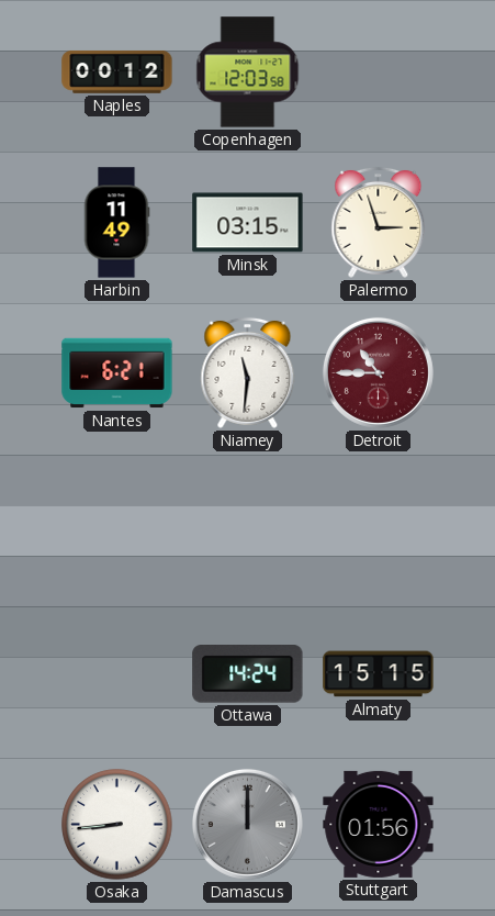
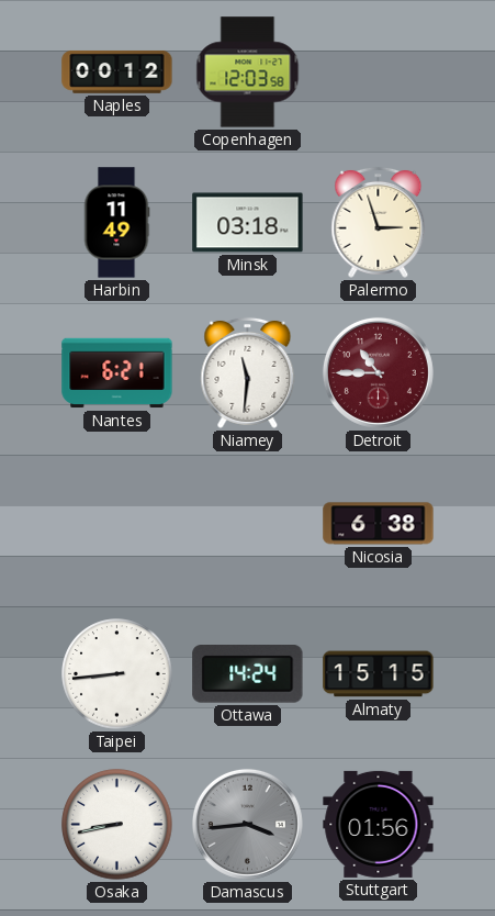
Minsk: 03:15 -> 03:18 (248, 223)
Nicosia: none -> 6:38 (379, 524)
Taipei: none -> 8:44 (117, 674)
Osaka: 8:44 -> 8:43 (117, 825)
Damascus: 12:00 -> 3:44 (247, 824)
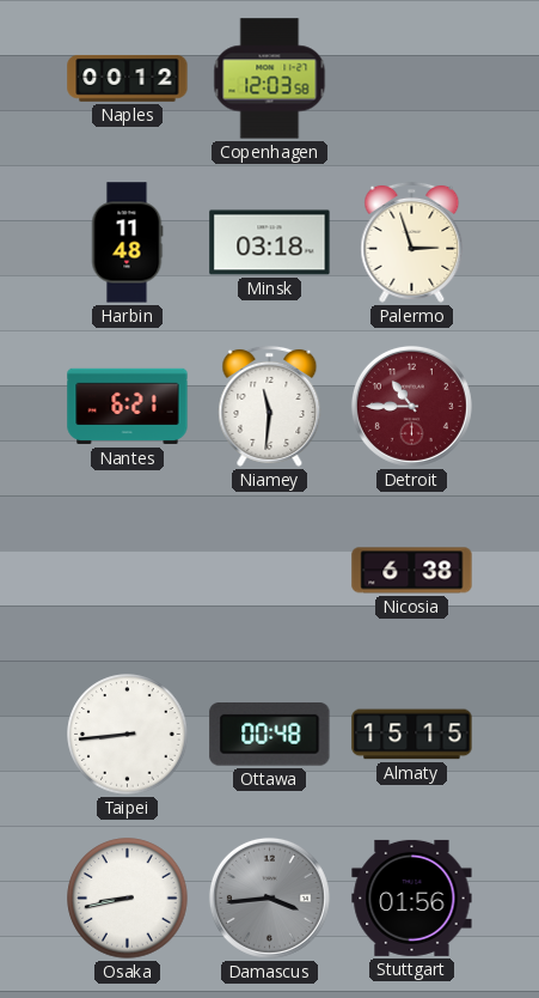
Harbin: 11:49 -> 11:48 (127, 243)
Ottawa: 14:24 -> 00:48 (270, 735)
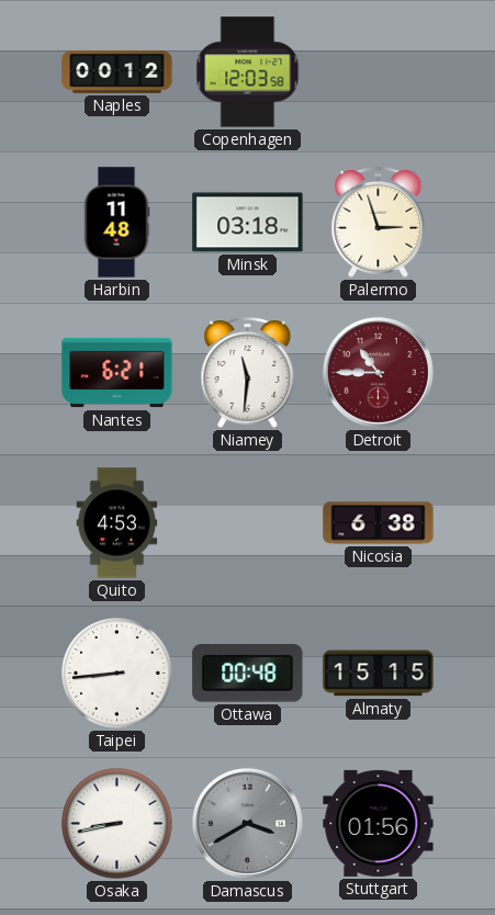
Quito: none -> 4:53 (117, 523)
Damascus: 3:44 -> 3:40 (247, 823)
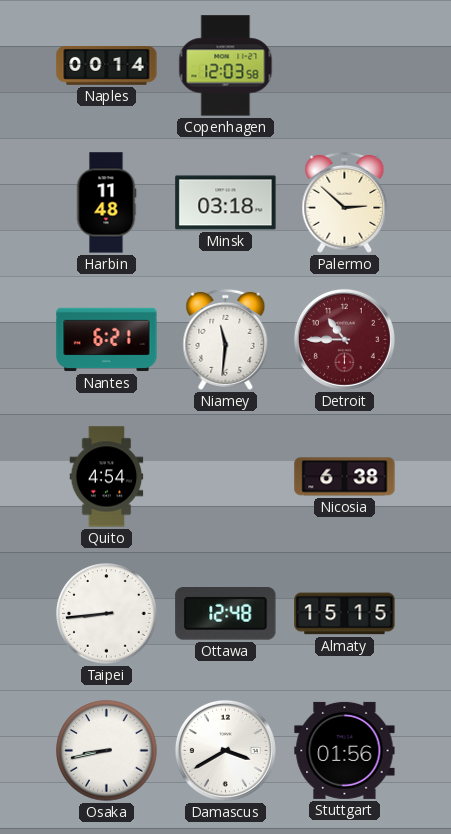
Naples: 00:12 -> 00:14 (107, 65)
Palermo: 2:57 -> 2:52 (345, 202)
Quito: 4:53 -> 4:54 (107, 477)
Ottawa: 00:48 -> 12:48 (226, 614)
Damascus dial: grey -> white (225, 750)
